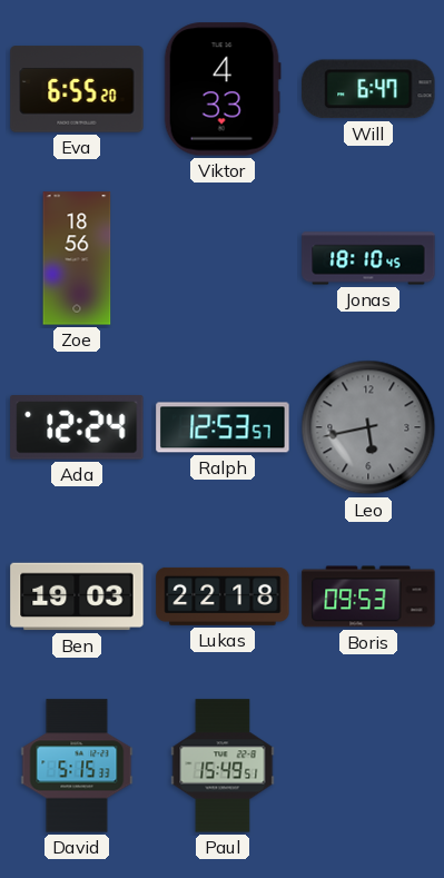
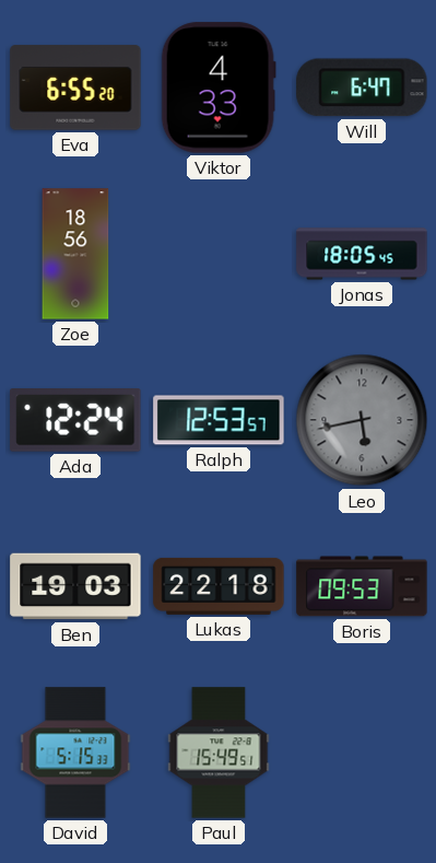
Jonas: 18:10 -> 18:05 (362, 254)
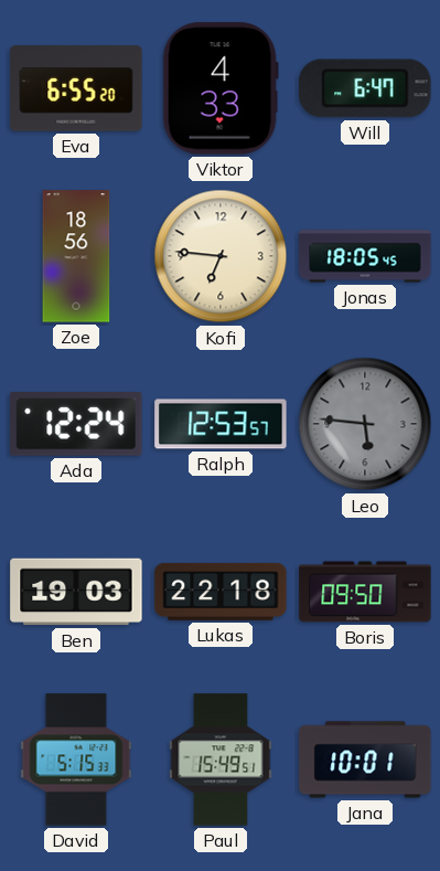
Kofi: none -> 6:46 (221, 256)
Leo: 5:43 -> 5:46 (365, 424)
Boris: 09:53 -> 09:50 (365, 592)
Jana: none -> 10:01 (365, 760)
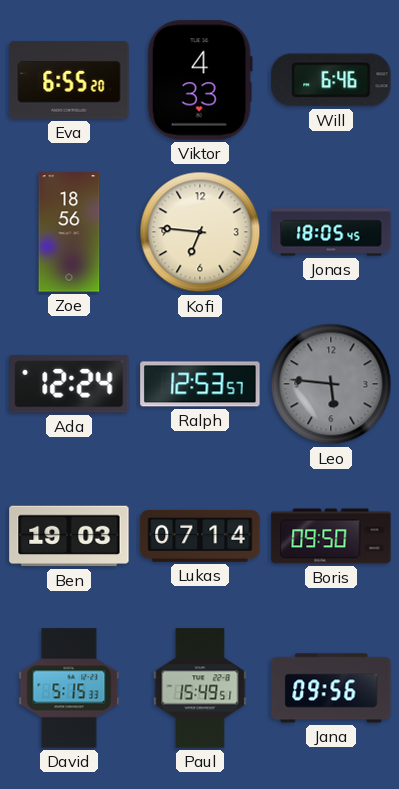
Will: 6:47 -> 6:46 (331, 80)
Lukas: 22:18 -> 07:14 (200, 536)
Jana: 10:01 -> 09:56 (331, 688)
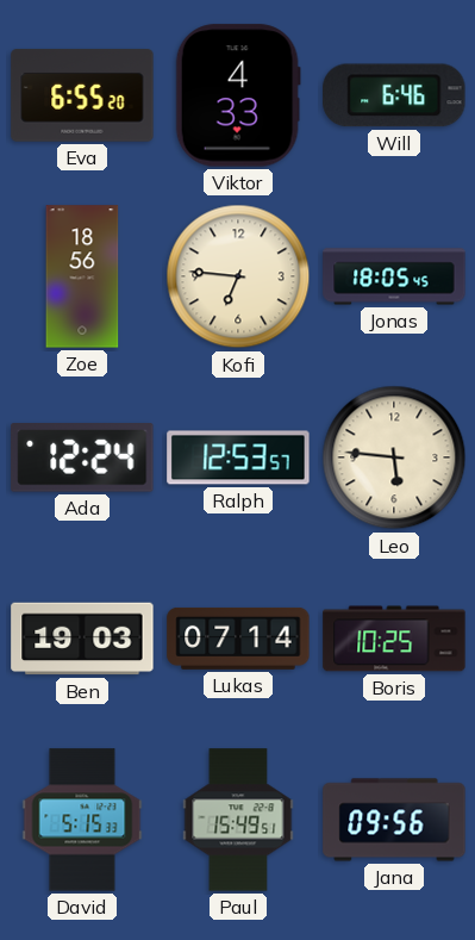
Leo dial: grey -> cream (394, 457)
Boris: 09:50 -> 10:25 (394, 639)
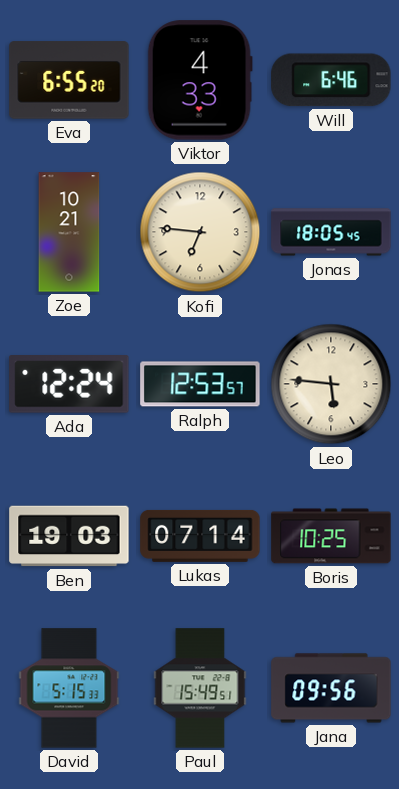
Zoe: 18:56 -> 10:21 (69, 232)
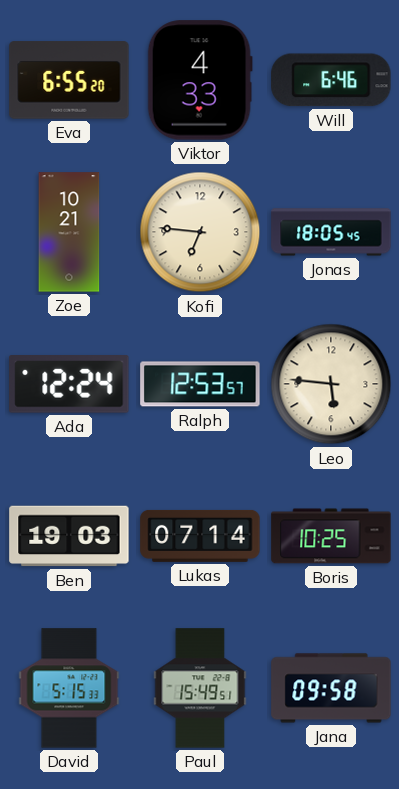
Jana: 09:56 -> 09:58 (331, 688)
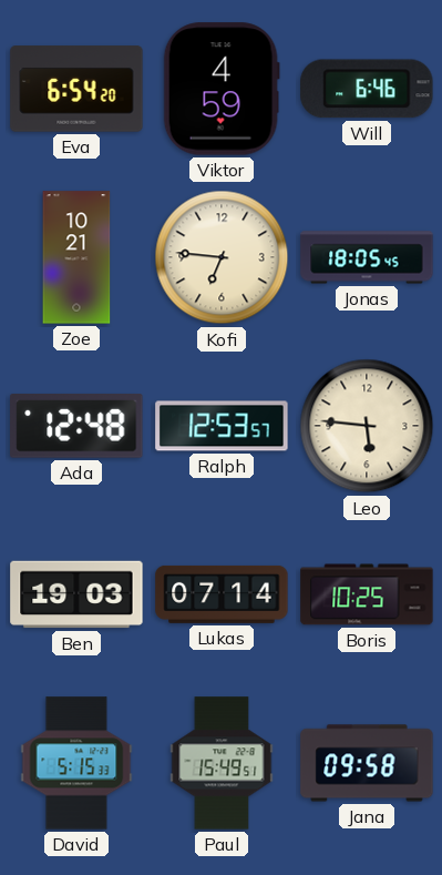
Eva: 6:55 -> 6:54 (76, 89)
Viktor: 4:33 -> 4:59 (222, 89)
Ada: 12:24 -> 12:48 (76, 427)
